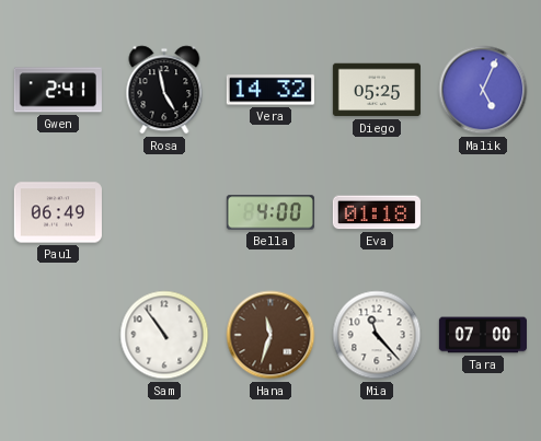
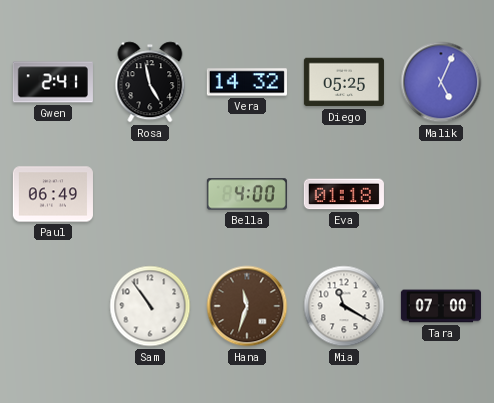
Mia: 11:23 -> 11:20 (344, 306)
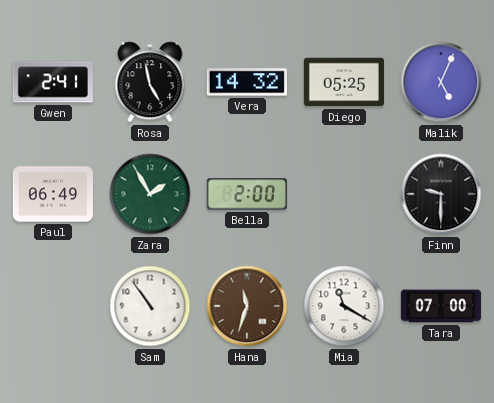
Zara: none -> 1:55 (150, 194)
Bella: 4:00 -> 2:00 (247, 194)
Eva: 01:18 -> none (344, 194)
Finn: none -> 9:30 (441, 194)
